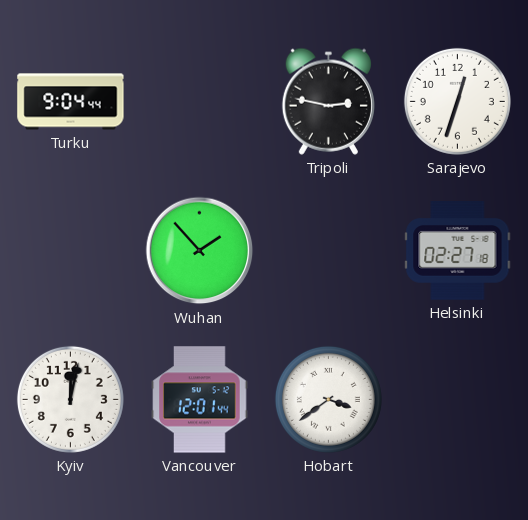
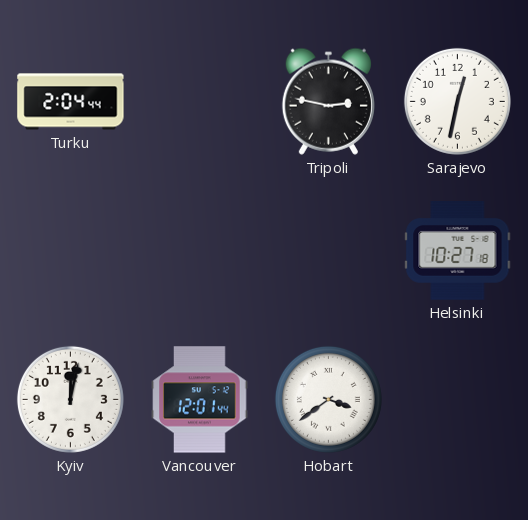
Turku: 9:04 -> 2:04 (71, 102)
Sarajevo: 12:33 -> 12:32 (457, 101)
Wuhan: 1:53 -> none (200, 251)
Helsinki: 02:27 -> 10:27 (458, 251)
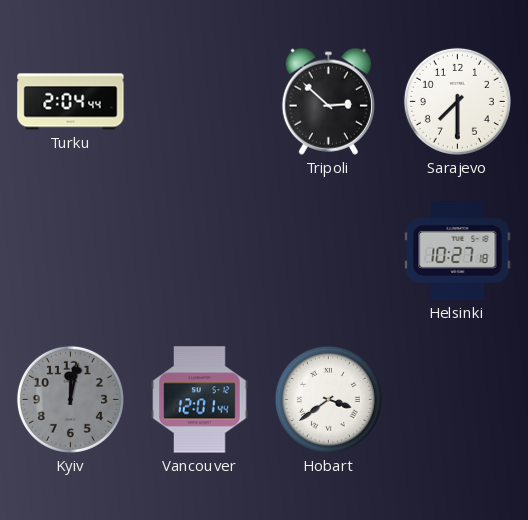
Tripoli: 2:47 -> 2:52 (328, 101)
Sarajevo: 12:32 -> 7:30 (457, 101)
Kyiv dial: white -> grey (70, 399)
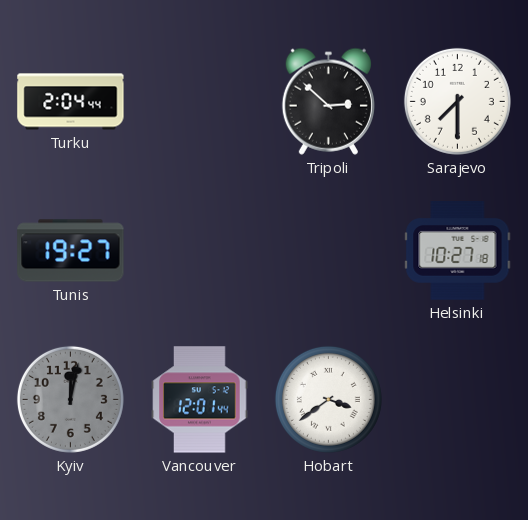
Tunis: none -> 19:27 (71, 251)
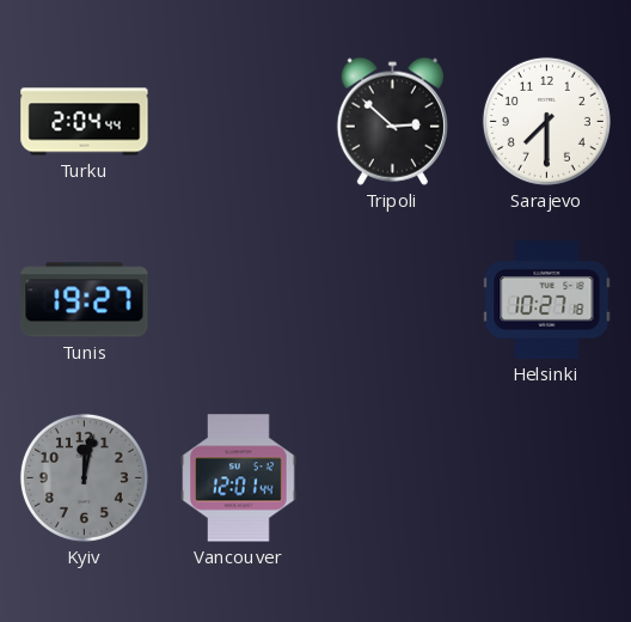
Hobart: 3:39 -> none (328, 399)
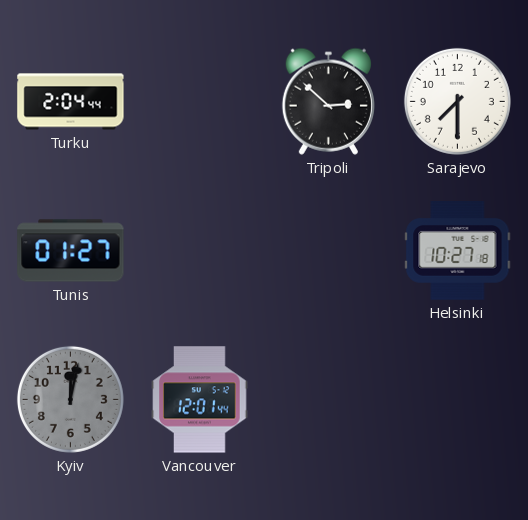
Tunis: 19:27 -> 01:27 (71, 251)
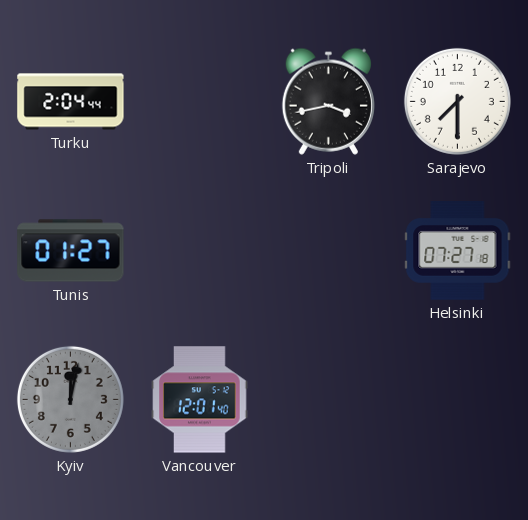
Tripoli: 2:52 -> 3:43 (328, 101)
Helsinki: 10:27 -> 07:27 (458, 251)
Vancouver: 12:01:44 -> 12:01:40 (200, 400)
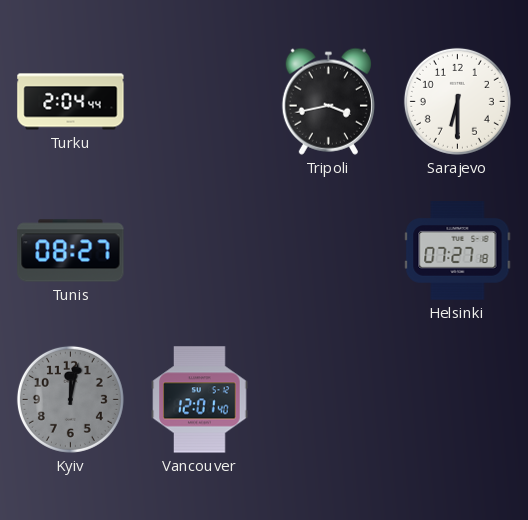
Sarajevo: 7:30 -> 6:30 (457, 101)
Tunis: 01:27 -> 08:27 (71, 251)
